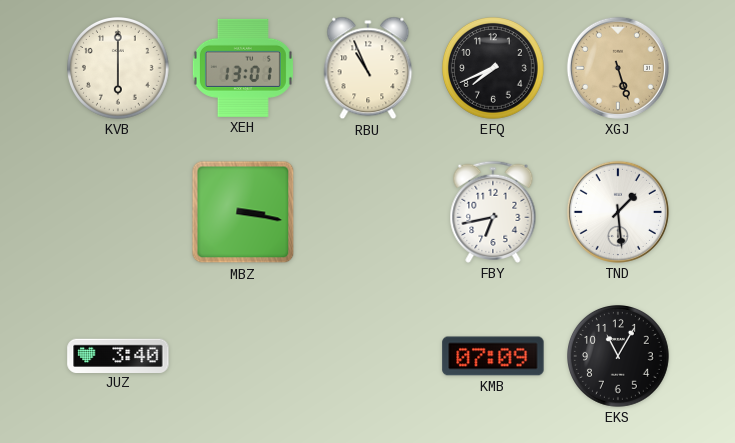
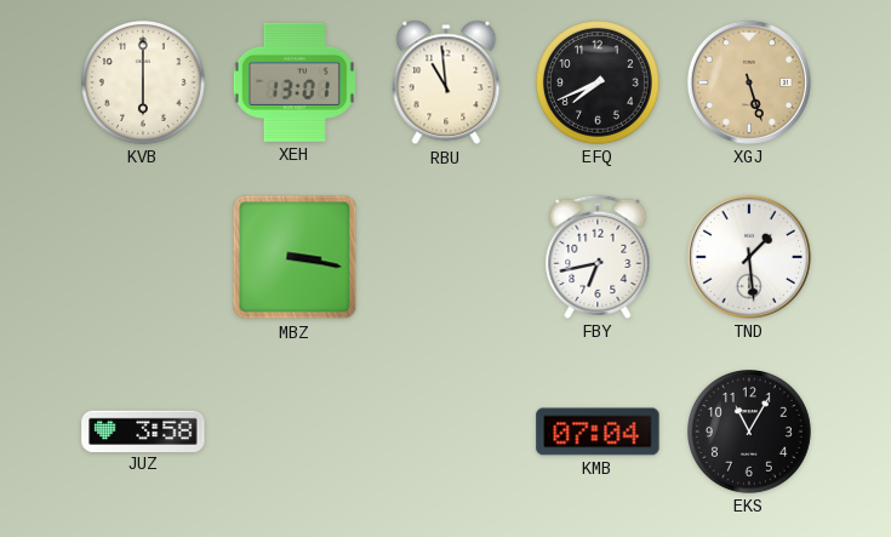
RBU: 10:56 -> 10:59 (446, 82)
JUZ: 3:40 -> 3:58 (143, 430)
KMB: 07:09 -> 07:04 (598, 432)
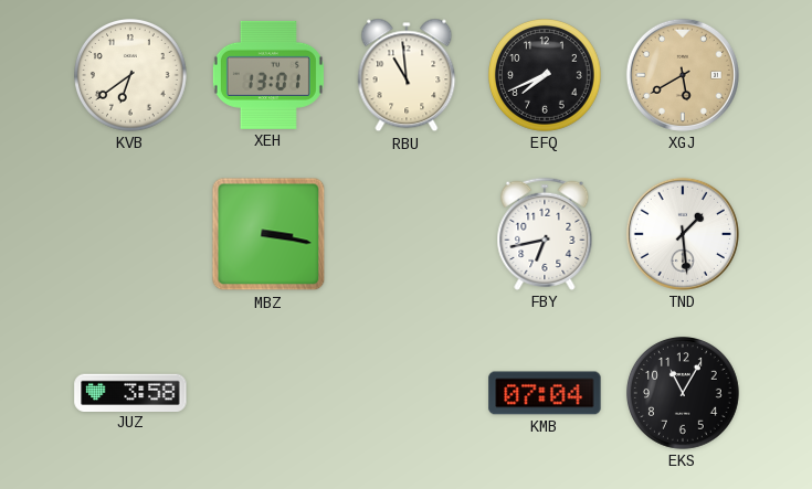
KVB: 6:00 -> 6:39 (131, 76)
XGJ: 5:27 -> 5:40 (683, 75)
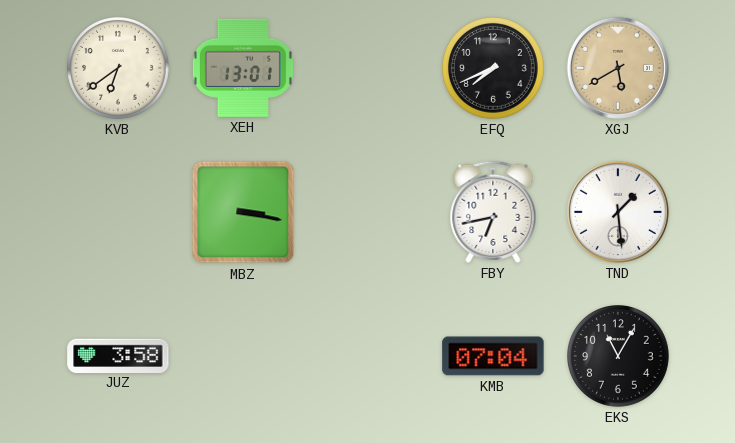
RBU: 10:59 -> none (407, 75)
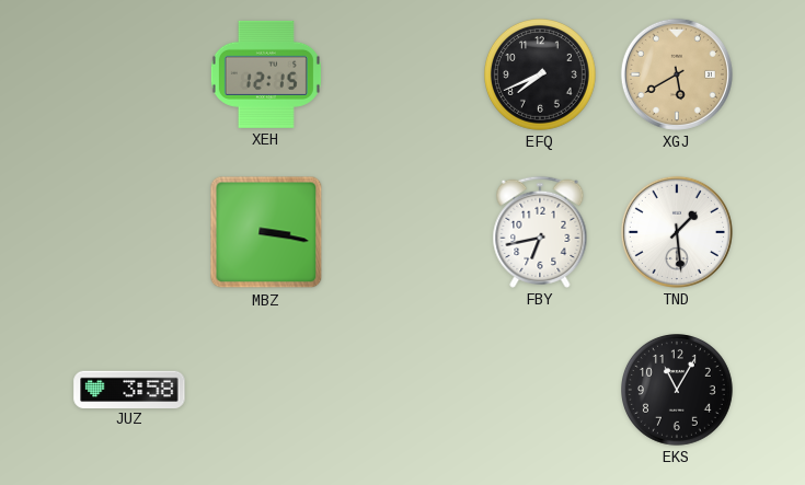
KVB: 6:39 -> none (119, 69)
XEH: 13:01 -> 12:15 (266, 74)
KMB: 07:04 -> none (493, 356)
